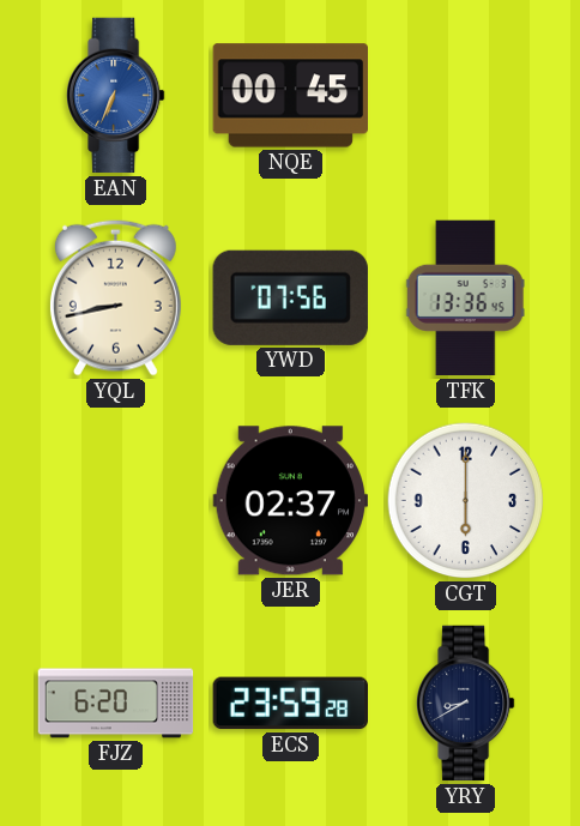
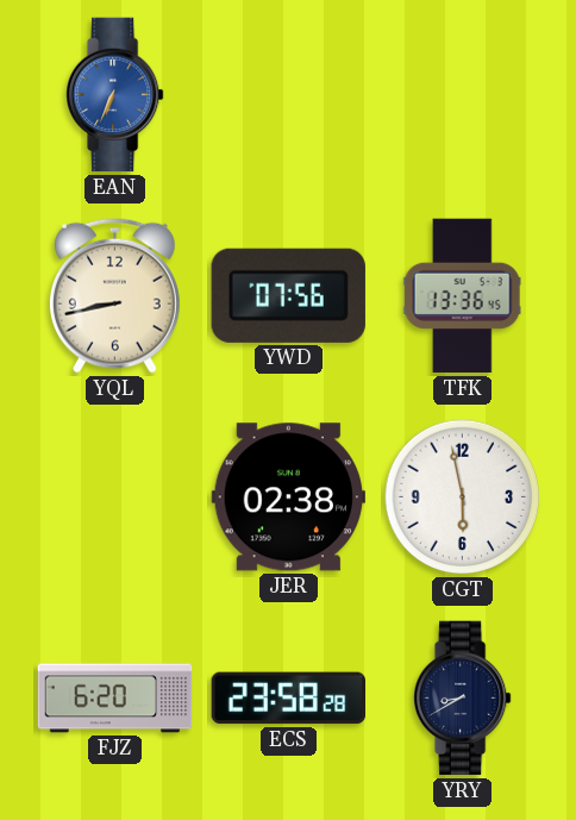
NQE: 00:45 -> none (290, 96)
JER: 02:37 -> 02:38 (288, 497)
CGT: 6:00 -> 5:58 (463, 497)
ECS: 23:59 -> 23:58 (288, 699)
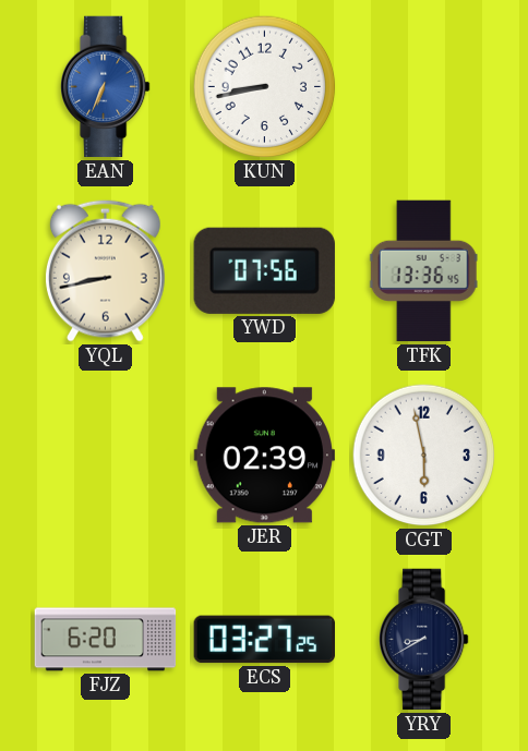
KUN: none -> 8:43 (265, 87)
JER: 02:38 -> 02:39 (264, 456)
ECS: 23:58 -> 03:27 (264, 640)
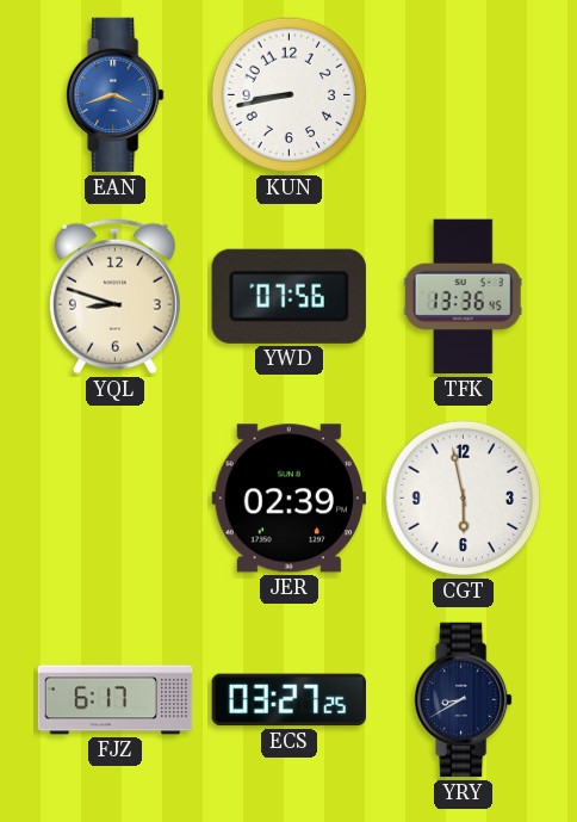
EAN: 6:34 -> 3:42 (116, 95)
YQL: 8:43 -> 8:48 (114, 296)
FJZ: 6:20 -> 6:17 (116, 700)
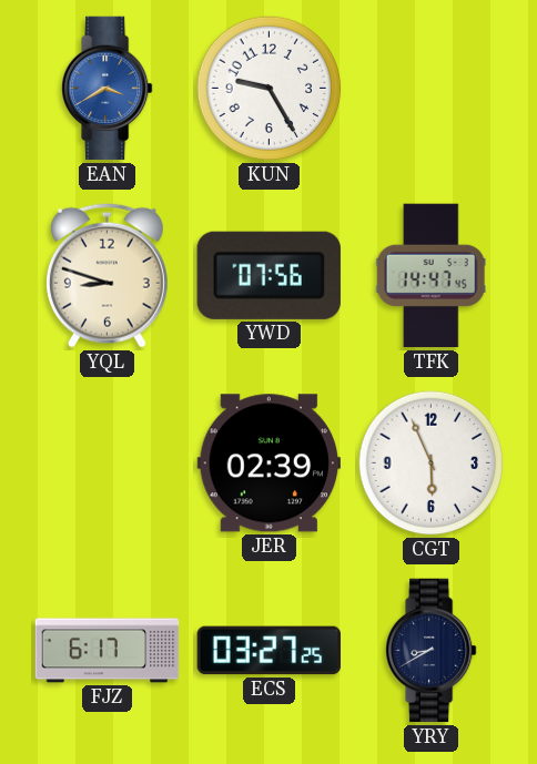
EAN: 3:42 -> 3:40 (108, 89)
KUN: 8:43 -> 9:25 (270, 89)
TFK: 13:36 -> 14:47 (430, 276)
CGT: 5:58 -> 5:56 (432, 464)
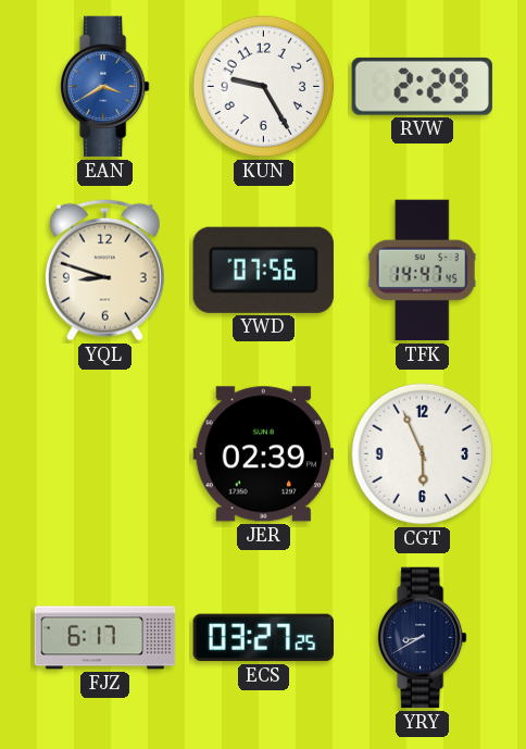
RVW: none -> 2:29 (422, 86)
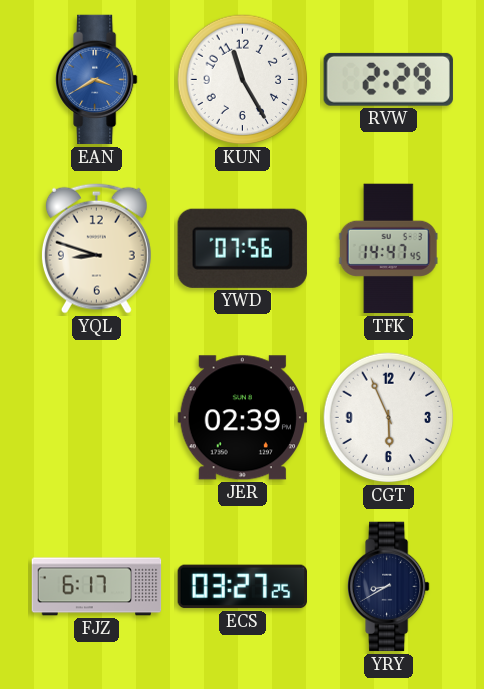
KUN: 9:25 -> 11:25 (243, 80)
